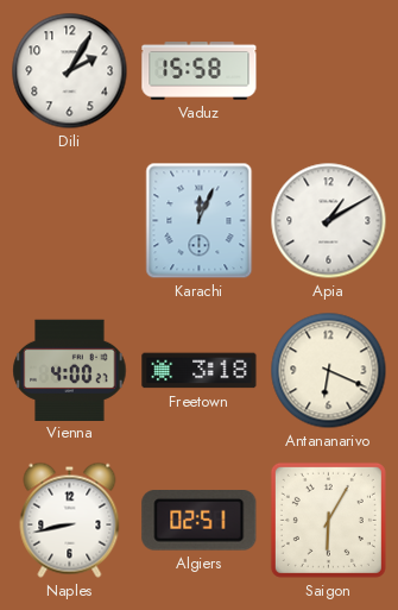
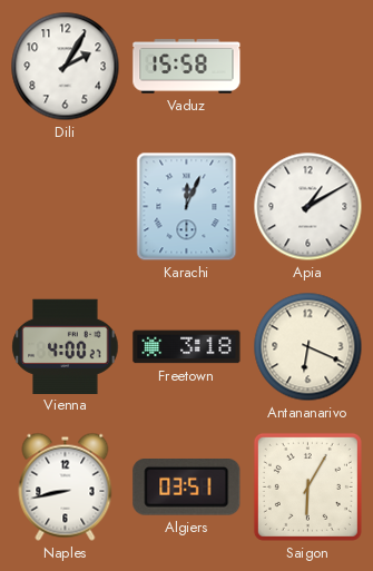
Algiers: 02:51 -> 03:51 (187, 488)
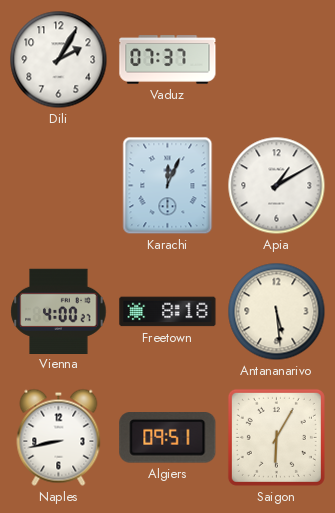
Vaduz: 15:58 -> 07:37 (168, 60)
Freetown: 3:18 -> 8:18 (168, 312)
Antananarivo: 6:19 -> 5:29 (277, 312)
Algiers: 03:51 -> 09:51 (168, 438)
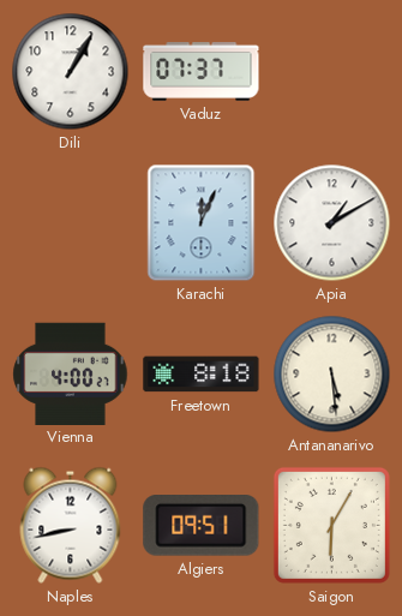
Dili: 2:05 -> 1:05 (71, 72)
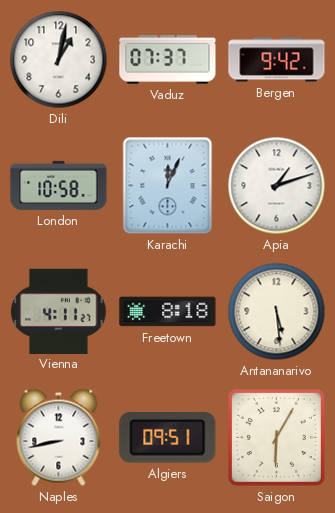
Dili: 1:05 -> 1:02 (59, 60)
Bergen: none -> 9:42 (277, 60)
London: none -> 10:58 (59, 185)
Apia: 1:10 -> 1:12 (277, 186)
Vienna: 4:00 -> 4:11 (59, 311)
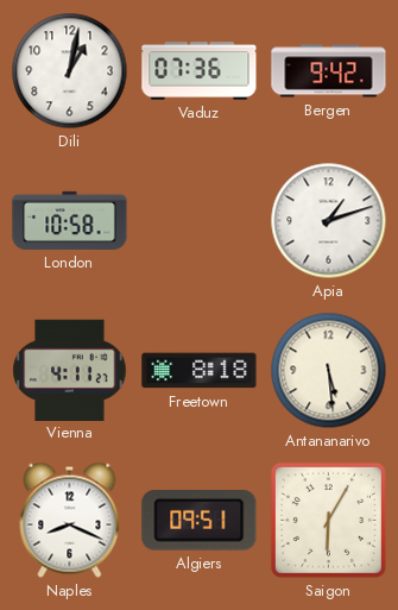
Vaduz: 07:37 -> 07:36 (200, 71)
Karachi: 12:04 -> none (168, 186)
Naples: 8:43 -> 8:19 (70, 520)
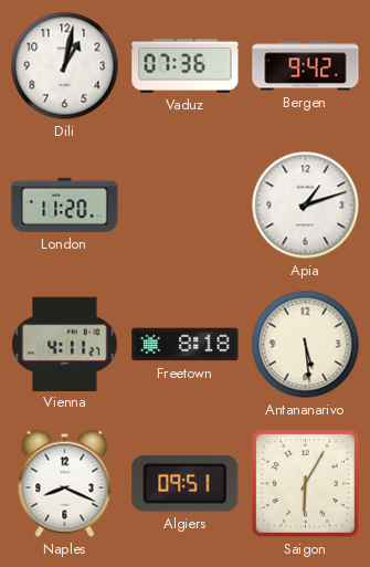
London: 10:58 -> 11:20 (65, 204)
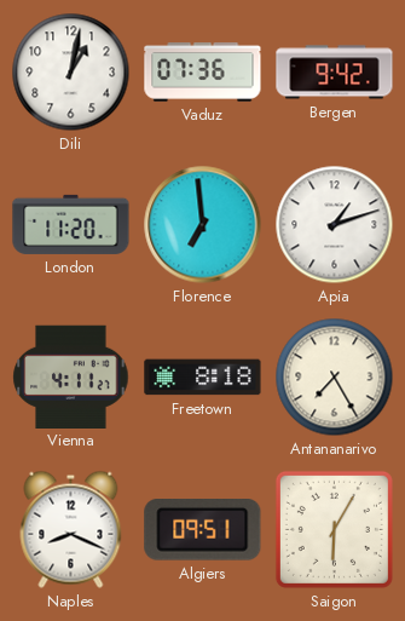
Florence: none -> 6:59 (203, 225)
Antananarivo: 5:29 -> 7:25 (335, 378)
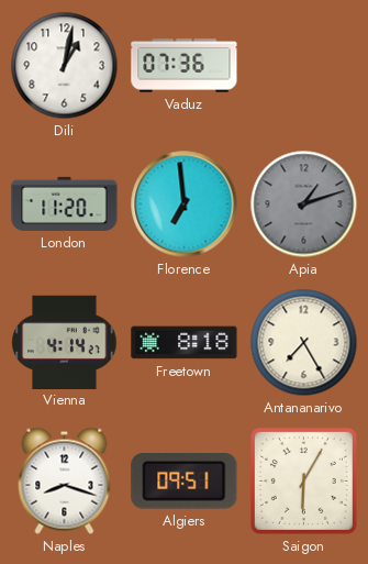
Bergen: 9:42 -> none (335, 73)
Apia dial: white -> grey (304, 204)
Vienna: 4:11 -> 4:14 (65, 342)
Naples: 8:19 -> 8:18 (65, 480)
